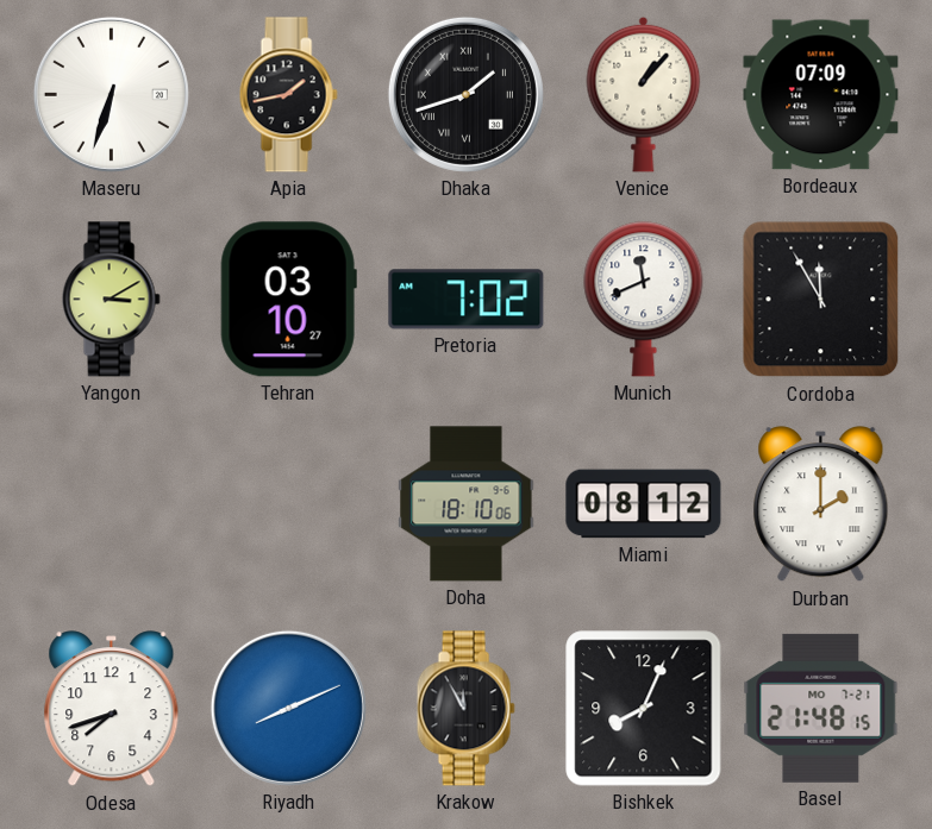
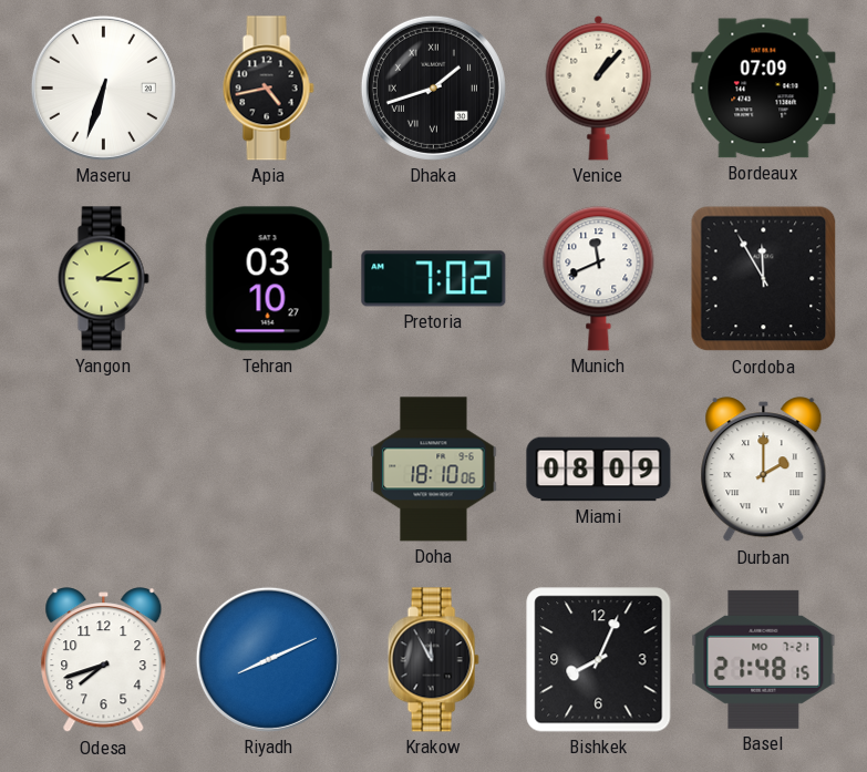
Apia: 1:43 -> 4:43 (268, 89)
Miami: 08:12 -> 08:09 (599, 470)
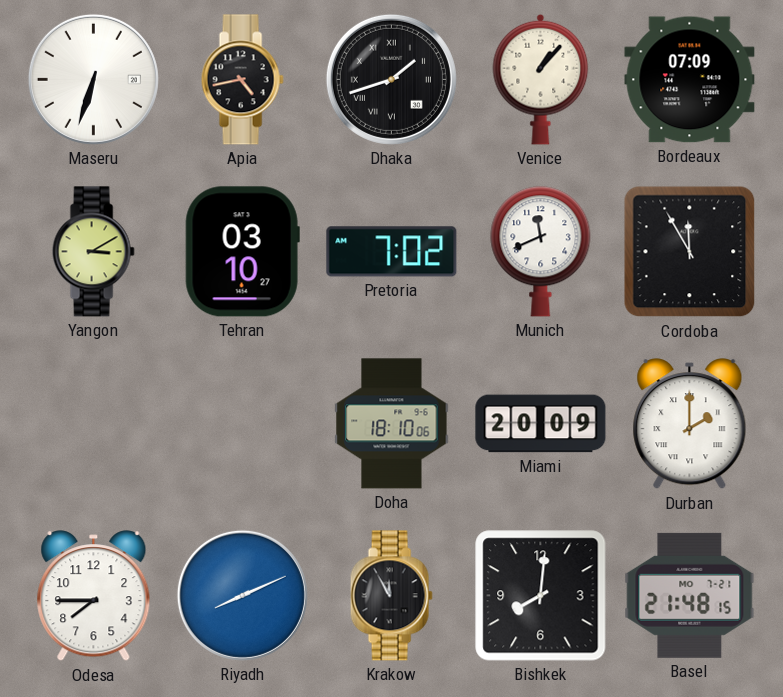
Miami: 08:09 -> 20:09 (541, 424)
Odesa: 7:42 -> 7:45 (94, 596)
Bishkek: 8:04 -> 8:01 (541, 596)
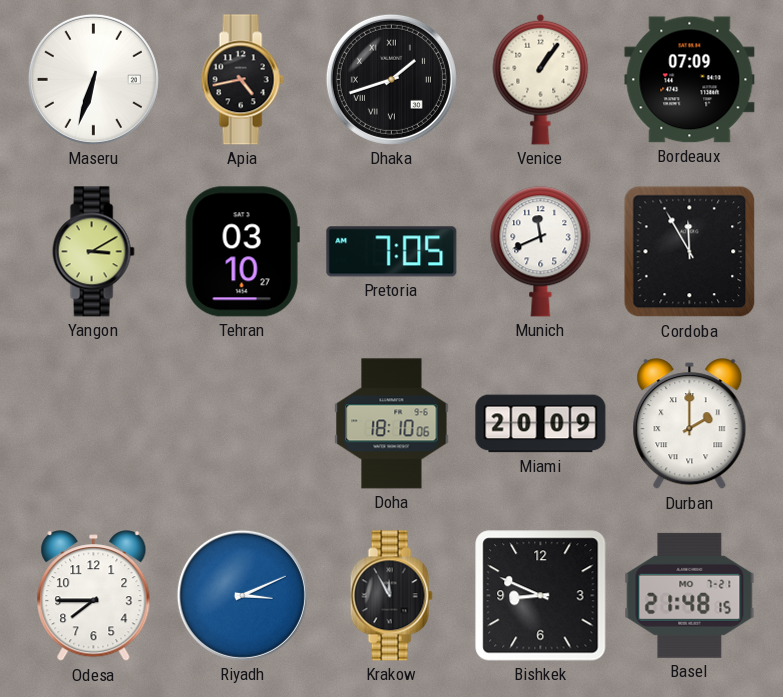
Venice: 1:07 -> 1:06 (541, 79)
Pretoria: 7:02 -> 7:05 (392, 252)
Riyadh: 8:11 -> 3:11 (242, 595)
Bishkek: 8:01 -> 8:49 (541, 596)
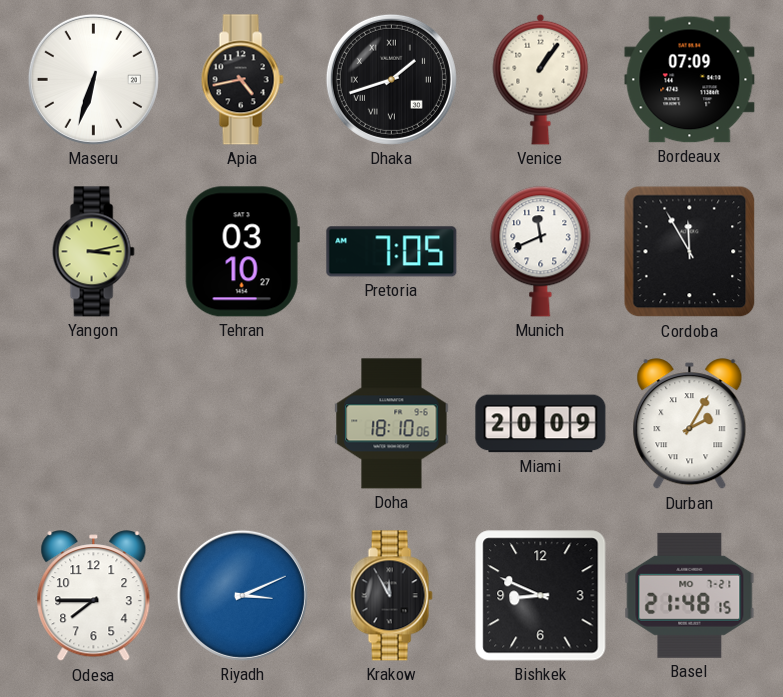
Yangon: 3:10 -> 3:13 (93, 252)
Durban: 2:00 -> 2:05 (690, 424)
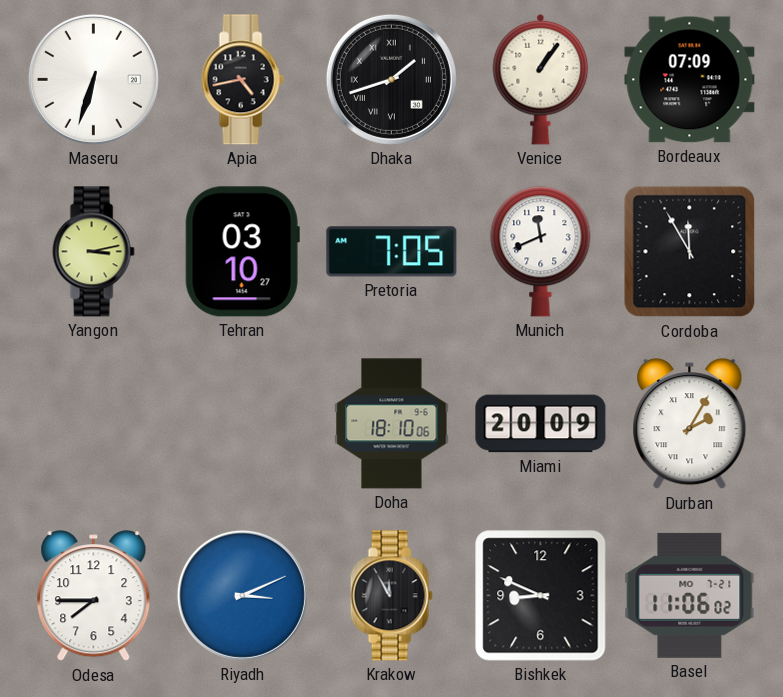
Basel: 21:48 -> 11:06 (690, 595)
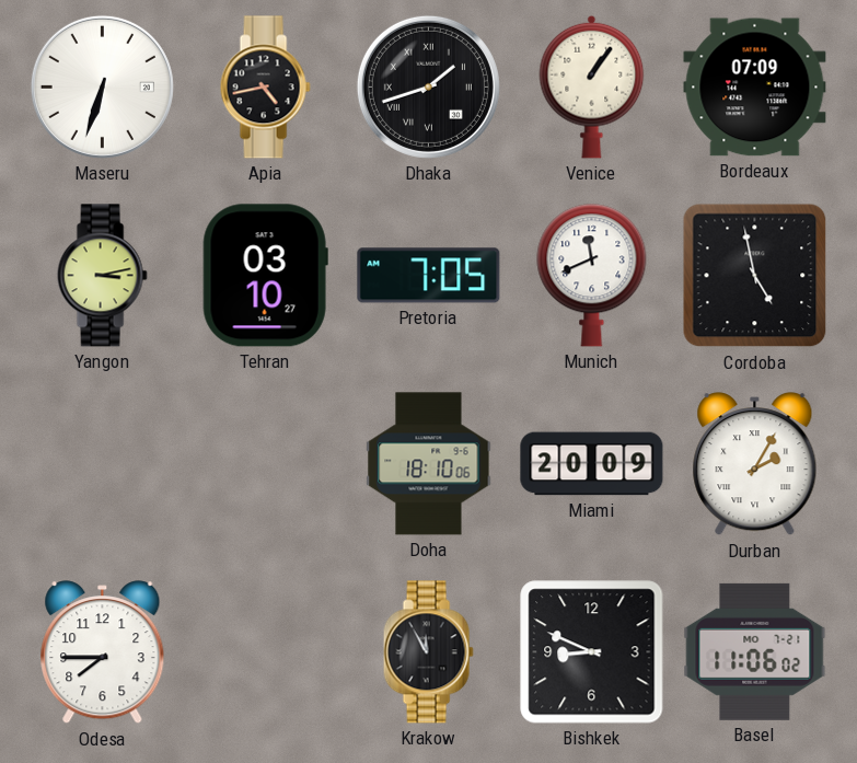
Cordoba: 11:55 -> 4:58 (755, 276)
Riyadh: 3:11 -> none (242, 595)
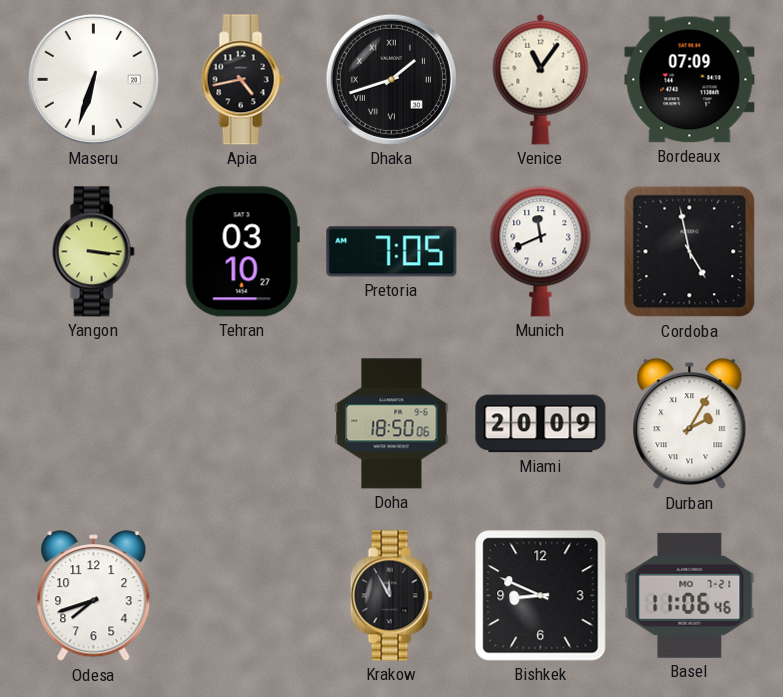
Venice: 1:06 -> 11:06 (541, 79)
Yangon: 3:13 -> 3:16 (93, 252)
Doha: 18:10 -> 18:50 (392, 424)
Odesa: 7:45 -> 7:42 (94, 596)
Basel: 11:06:02 -> 11:06:46 (690, 595)
